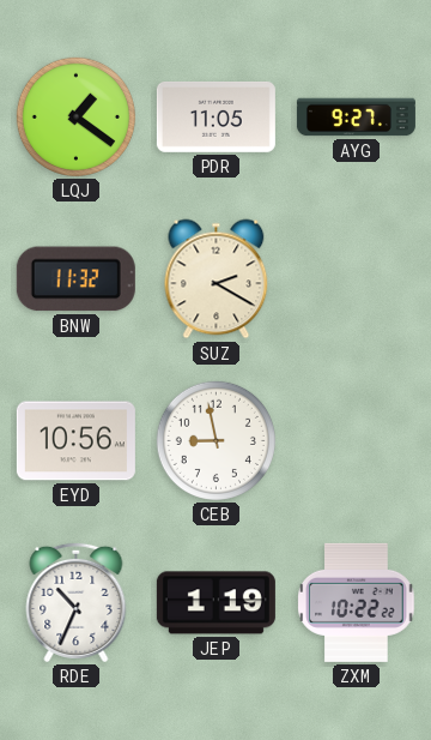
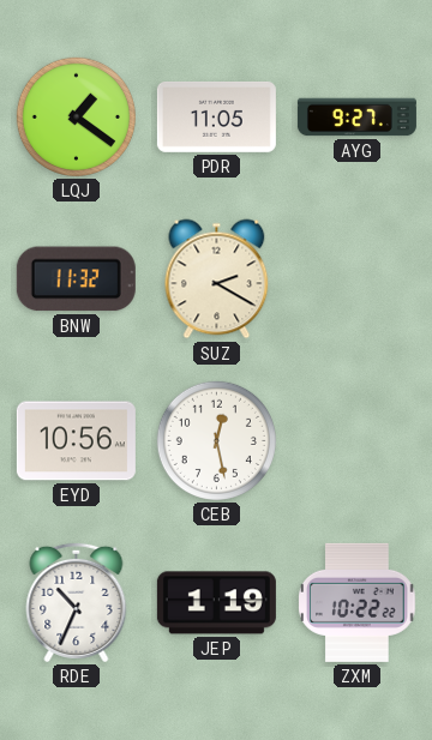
CEB: 8:58 -> 12:28 (216, 440)
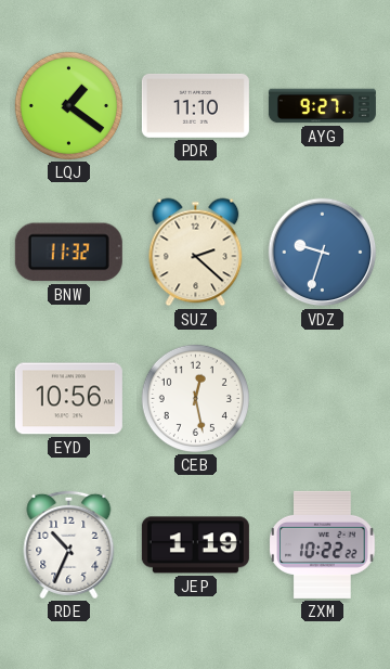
PDR: 11:05 -> 11:10 (195, 105)
SUZ: 2:20 -> 2:22 (196, 253)
VDZ: none -> 9:33 (323, 253)
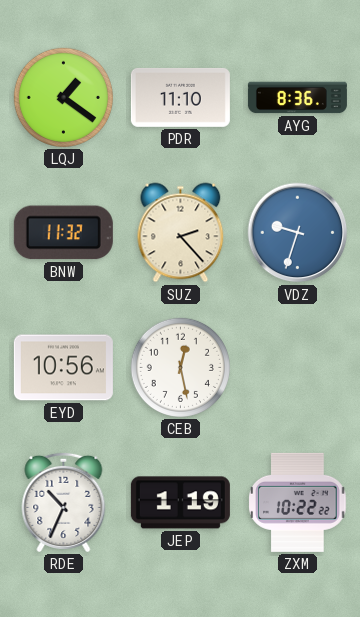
AYG: 9:27 -> 8:36 (297, 98)
SUZ: 2:22 -> 2:23 (181, 233)
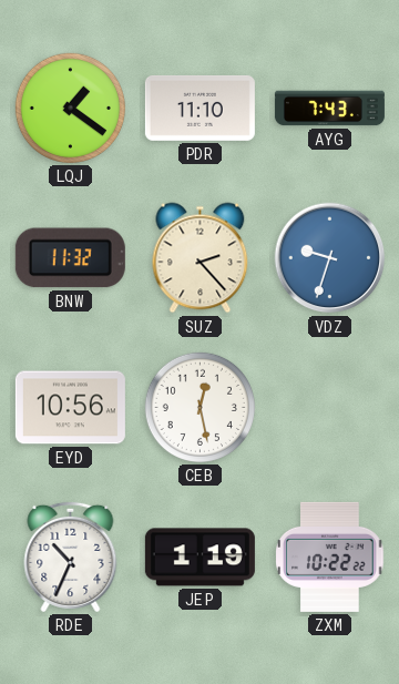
AYG: 8:36 -> 7:43 (329, 109)
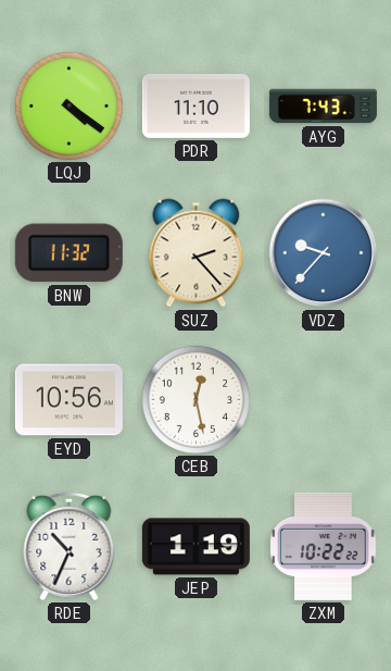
LQJ: 1:21 -> 4:21 (68, 105)
VDZ: 9:33 -> 9:37 (324, 253)
